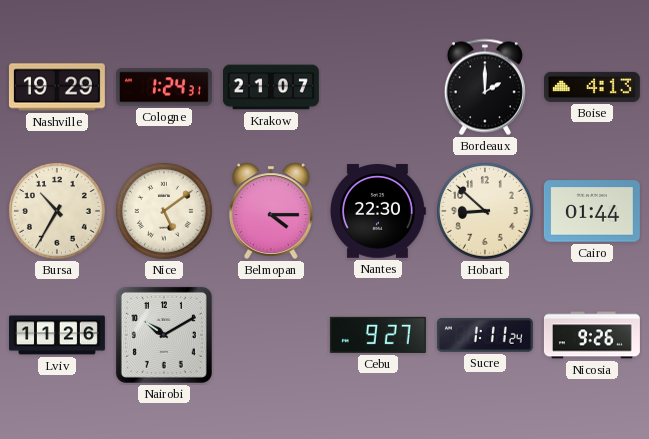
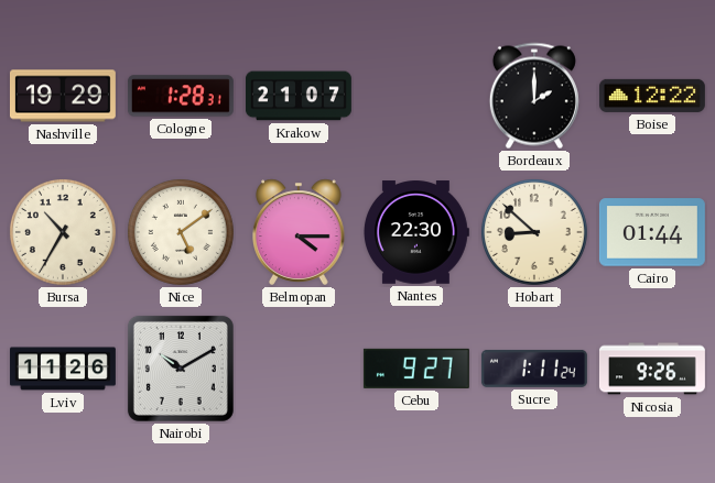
Cologne: 1:24 -> 1:28 (181, 96)
Boise: 4:13 -> 12:22 (652, 96)
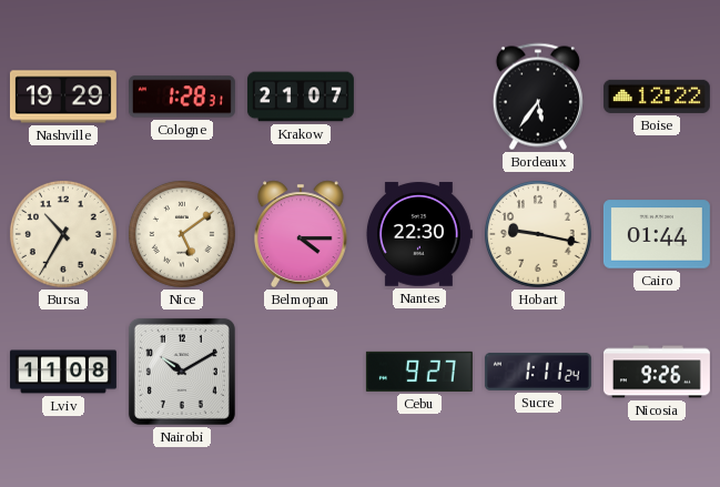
Bordeaux: 2:00 -> 5:36 (538, 97)
Hobart: 8:52 -> 9:17 (538, 234)
Lviv: 11:26 -> 11:08 (63, 372)
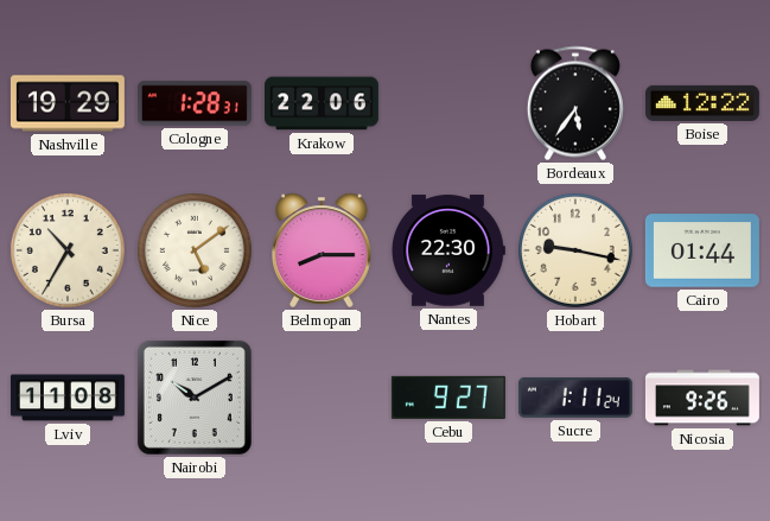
Krakow: 21:07 -> 22:06 (322, 103)
Belmopan: 4:15 -> 8:15 (322, 250)
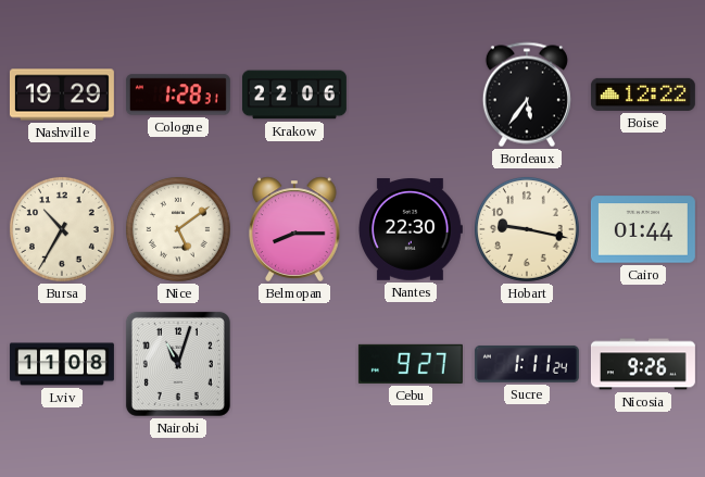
Nairobi: 10:10 -> 11:03 (178, 364)
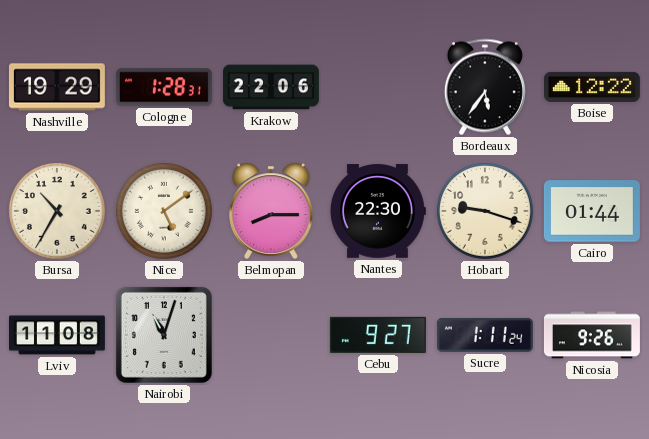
Hobart: 9:17 -> 9:18 (485, 211)
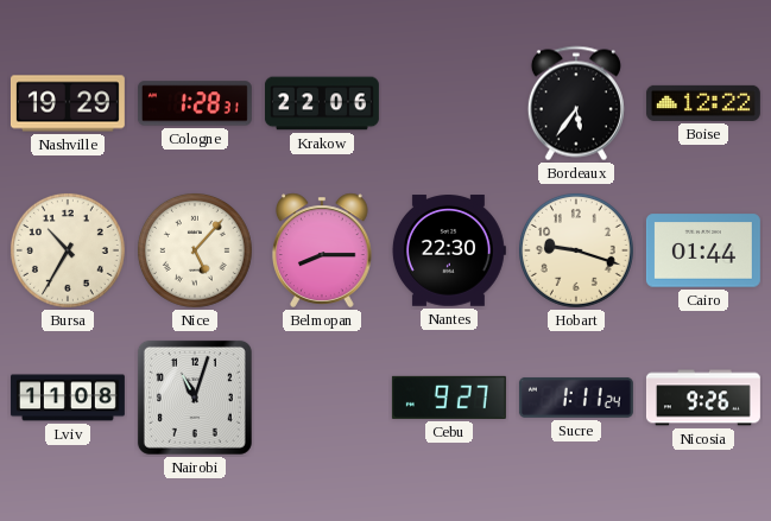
Nice: 5:09 -> 5:07 (195, 250)
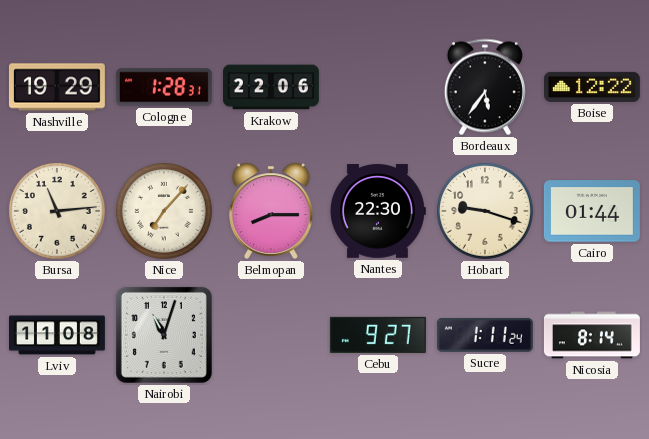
Bursa: 10:35 -> 11:14 (57, 211)
Nice: 5:07 -> 7:07 (164, 211)
Nicosia: 9:26 -> 8:14 (592, 335)
